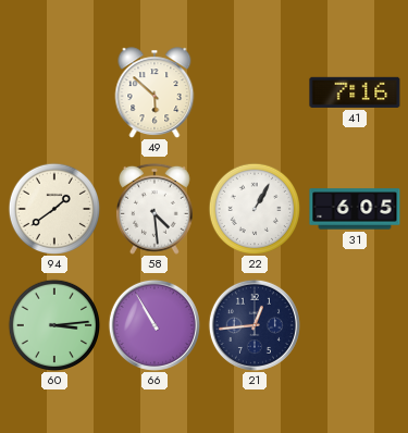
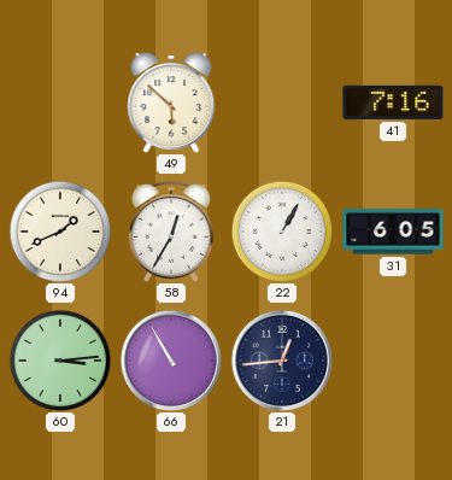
94: 1:39 -> 1:41 (60, 232)
58: 4:29 -> 12:35 (171, 232)
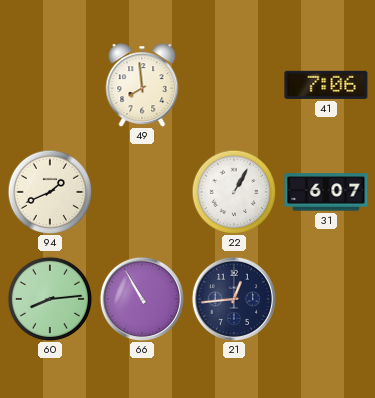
49: 5:52 -> 7:59 (142, 85)
41: 7:16 -> 7:06 (326, 85)
58: 12:35 -> none (171, 232)
31: 6:05 -> 6:07 (326, 192)
60: 3:14 -> 8:14 (50, 299)
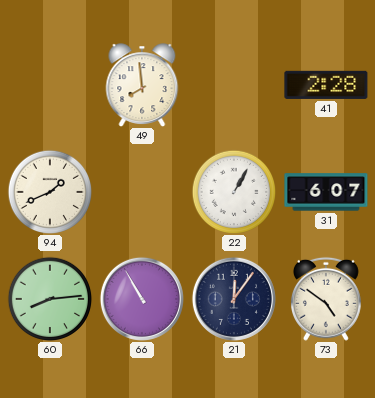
41: 7:06 -> 2:28 (326, 85)
21: 12:44 -> 12:06 (234, 299)
73: none -> 4:51 (326, 299)
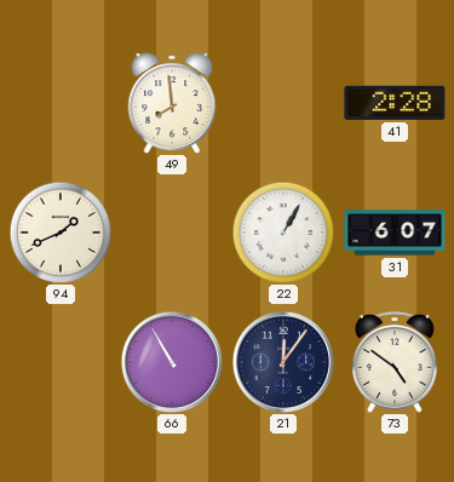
60: 8:14 -> none (50, 299)
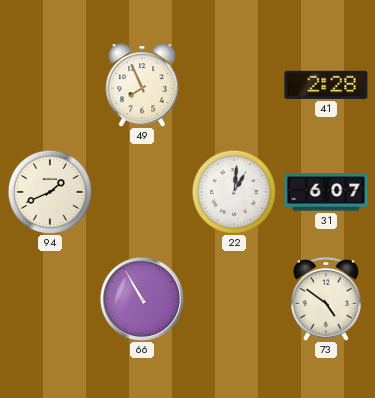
49: 7:59 -> 7:56 (142, 85)
22: 1:05 -> 1:01 (234, 192)
21: 12:06 -> none (283, 362)
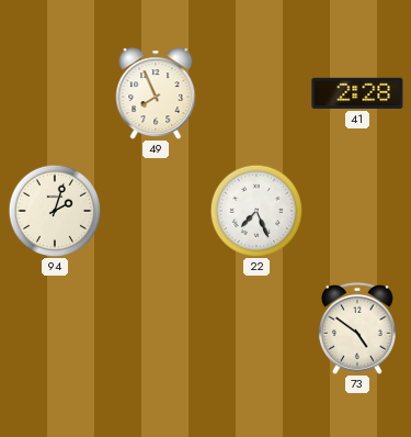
94: 1:41 -> 2:03 (55, 211)
22: 1:01 -> 7:26 (256, 211)
31: 6:07 -> none (326, 192)
66: 10:55 -> none (142, 299)
